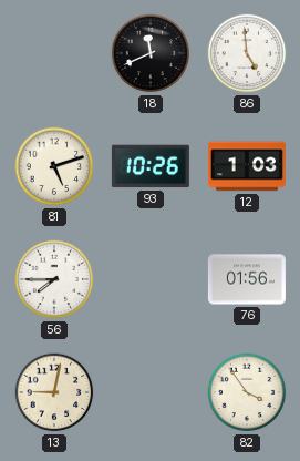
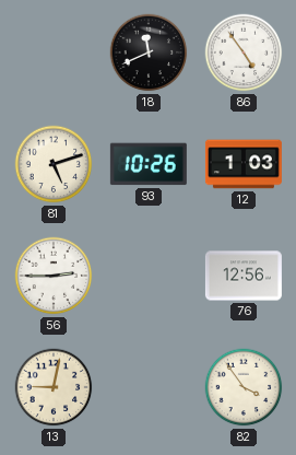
86: 4:59 -> 4:54 (244, 52)
56: 7:45 -> 2:45 (54, 276)
76: 01:56 -> 12:56 (244, 276)
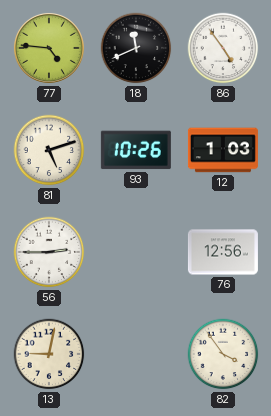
77: none -> 4:46 (49, 48)
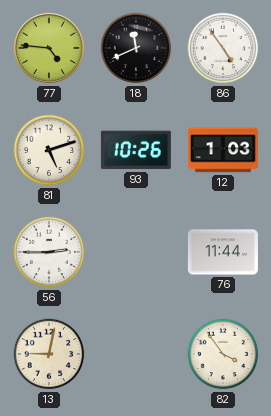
76: 12:56 -> 11:44 (223, 252)
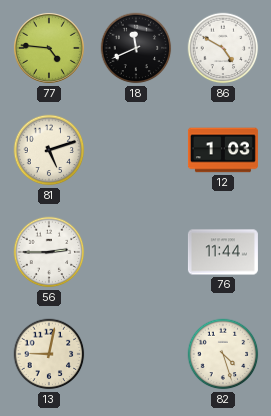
86: 4:54 -> 4:50 (223, 48)
93: 10:26 -> none (136, 150)
82: 3:54 -> 4:27 (223, 354)
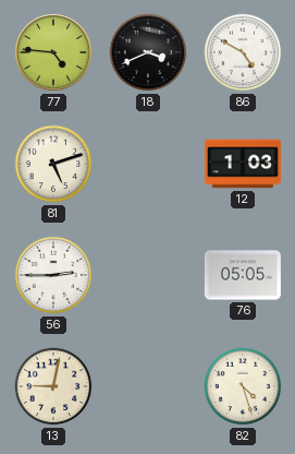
18: 11:41 -> 3:41 (148, 52)
76: 11:44 -> 05:05 (243, 275)
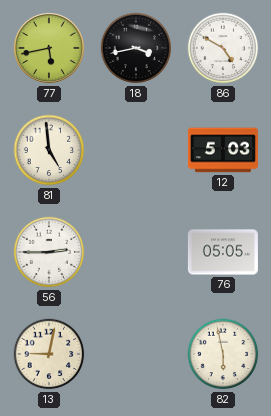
77: 4:46 -> 5:43 (49, 48)
18: 3:41 -> 3:43 (136, 48)
81: 5:12 -> 4:59 (49, 150)
12: 1:03 -> 5:03 (223, 150)
82: 4:27 -> 5:58 (223, 354)
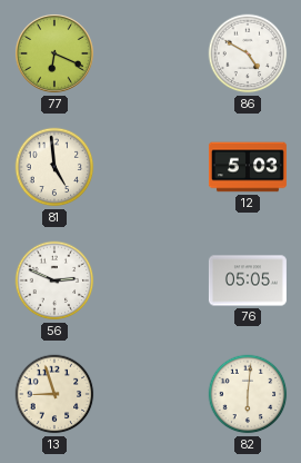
77: 5:43 -> 6:19 (54, 53)
18: 3:43 -> none (136, 48)
56: 2:45 -> 2:49 (54, 280)
13: 9:02 -> 8:57 (54, 394)
82: 5:58 -> 6:01 (248, 394)
